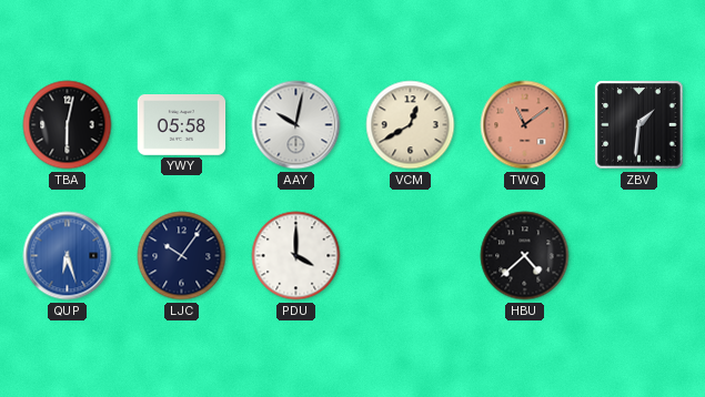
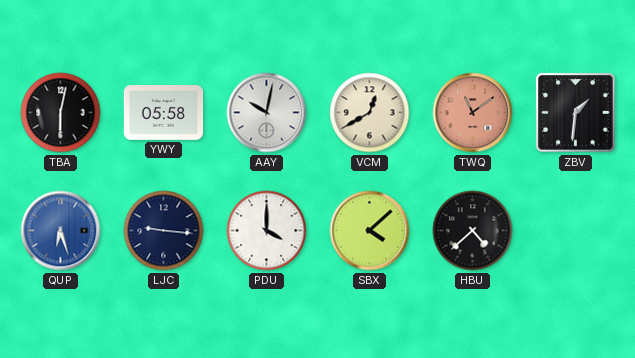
LJC: 10:06 -> 9:16 (164, 231)
SBX: none -> 4:08 (370, 231)
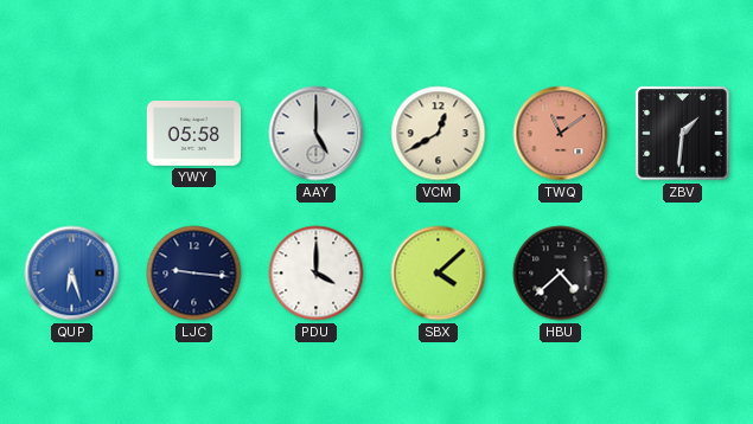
TBA: 6:02 -> none (61, 113)
AAY: 10:02 -> 5:00 (317, 134)
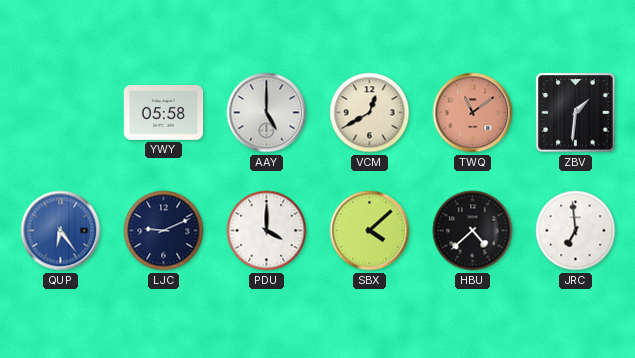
QUP: 6:27 -> 6:24 (61, 231)
LJC: 9:16 -> 9:11 (164, 231)
JRC: none -> 6:59 (576, 231)
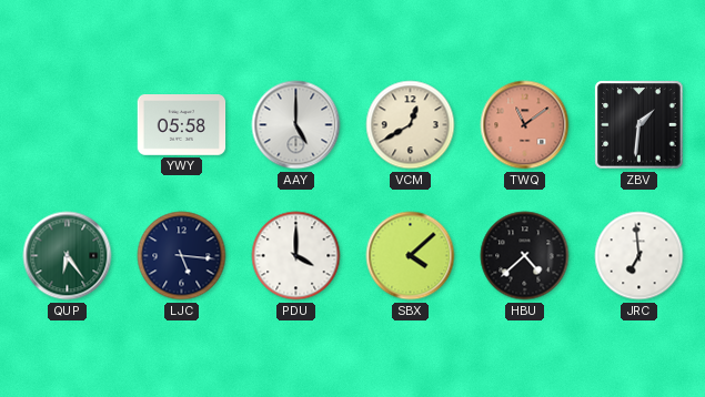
QUP dial: blue -> green (68, 256)
LJC: 9:11 -> 5:16 (182, 256)
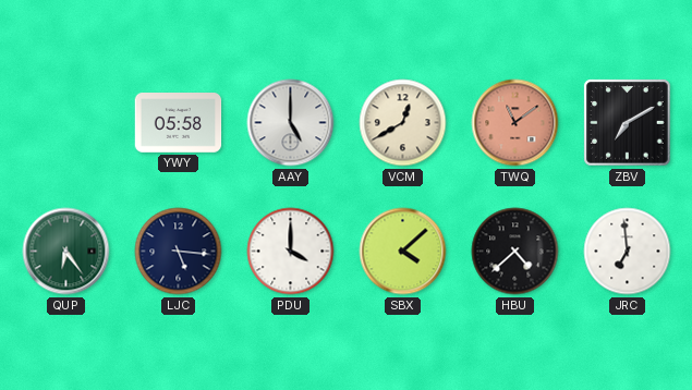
ZBV: 1:31 -> 7:10 (628, 123)
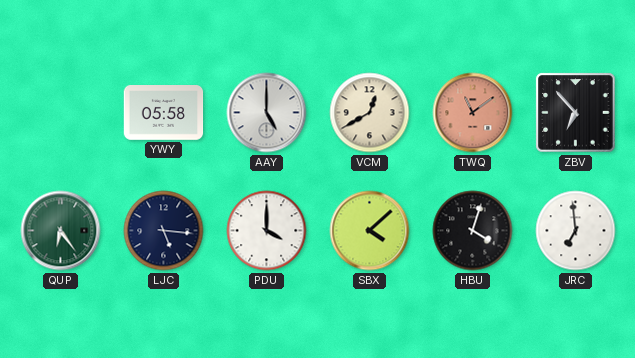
ZBV: 7:10 -> 6:53 (576, 113)
HBU: 4:38 -> 4:03 (473, 231)
